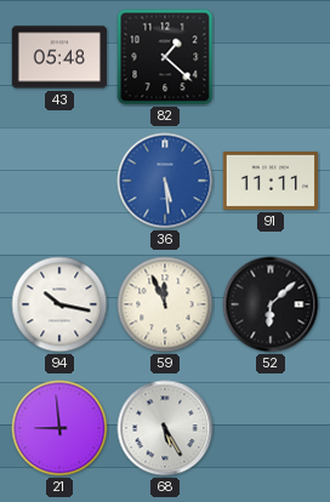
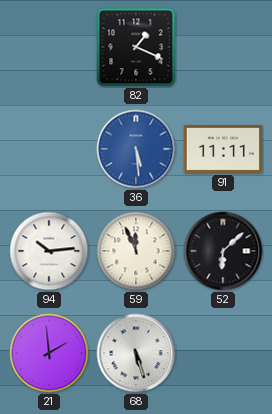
43: 05:48 -> none (59, 57)
82: 1:22 -> 1:19 (136, 47)
94: 10:17 -> 10:14 (49, 251)
21: 8:59 -> 1:59 (49, 353)
68: 5:25 -> 5:27 (136, 353)
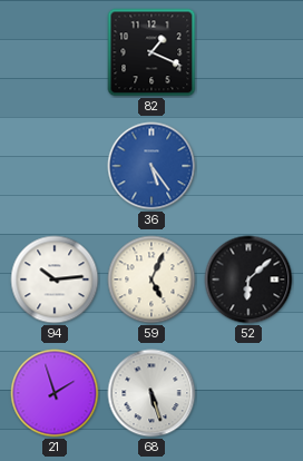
36: 5:29 -> 5:24 (151, 166)
91: 11:11 -> none (223, 149)
59: 11:56 -> 5:04 (151, 279)
21: 1:59 -> 1:57 (55, 393)
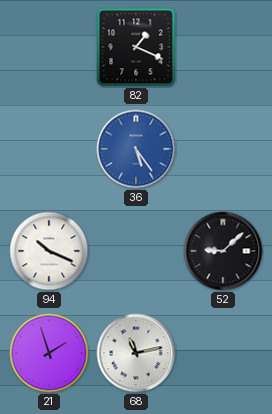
94: 10:14 -> 10:19 (49, 251)
59: 5:04 -> none (151, 279)
52: 6:08 -> 9:08 (223, 251)
68: 5:27 -> 11:13 (136, 353)
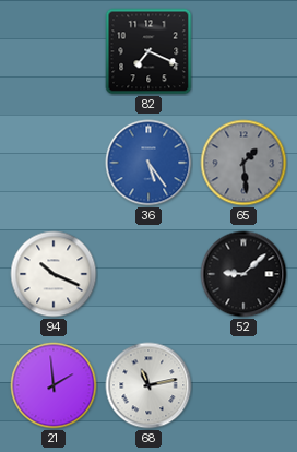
82: 1:19 -> 7:19 (148, 51)
65: none -> 1:29 (243, 163)
21: 1:57 -> 1:59 (54, 385)
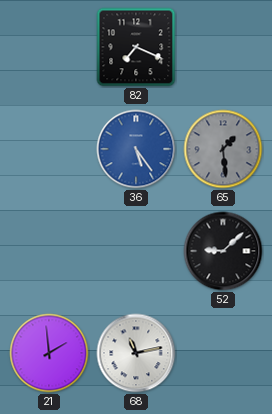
94: 10:19 -> none (54, 274)
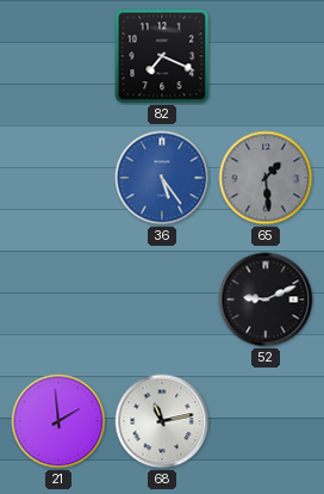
52: 9:08 -> 9:11 (266, 300)
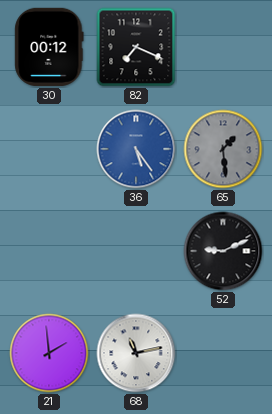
30: none -> 00:12 (49, 47)
